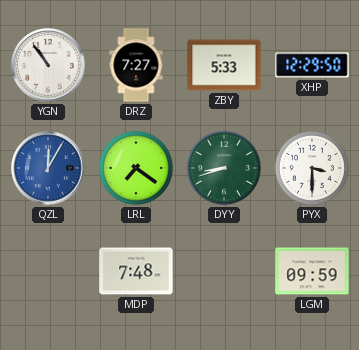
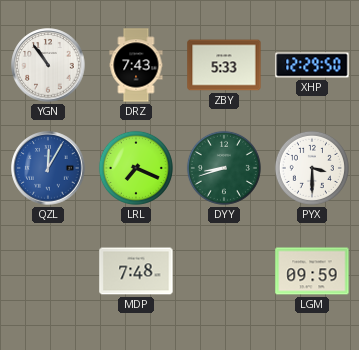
DRZ: 7:27 -> 7:43 (136, 65)
LRL: 7:21 -> 7:19 (136, 168)
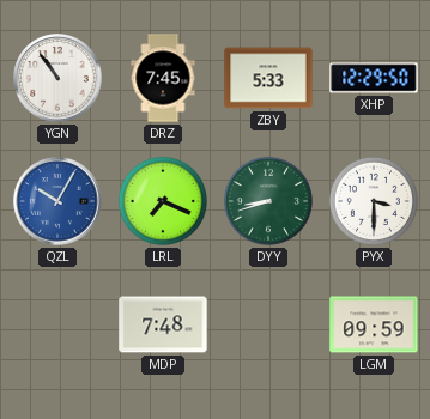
DRZ: 7:43 -> 7:45 (163, 78)
QZL: 12:05 -> 10:05 (57, 201)
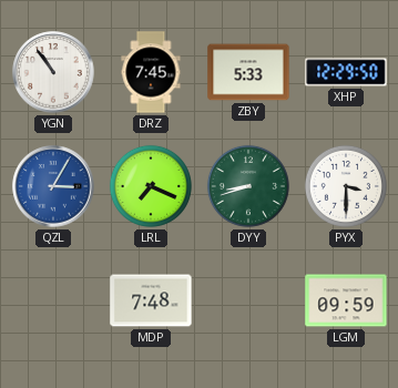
QZL: 10:05 -> 3:05 (53, 186)
